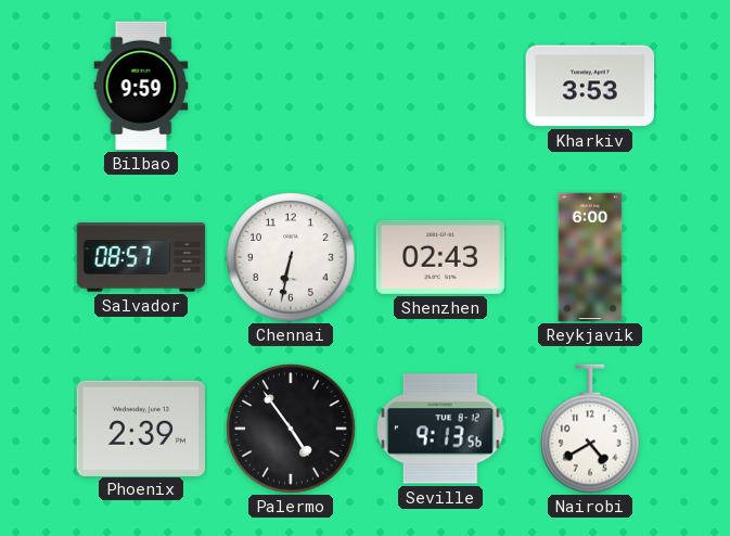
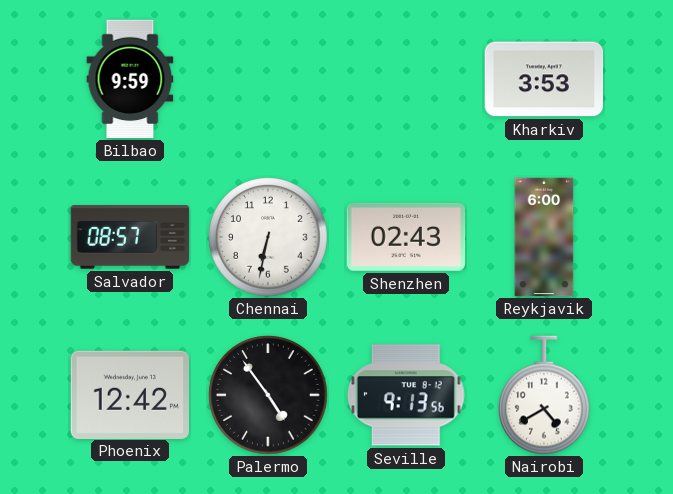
Phoenix: 2:39 -> 12:42 (129, 394)
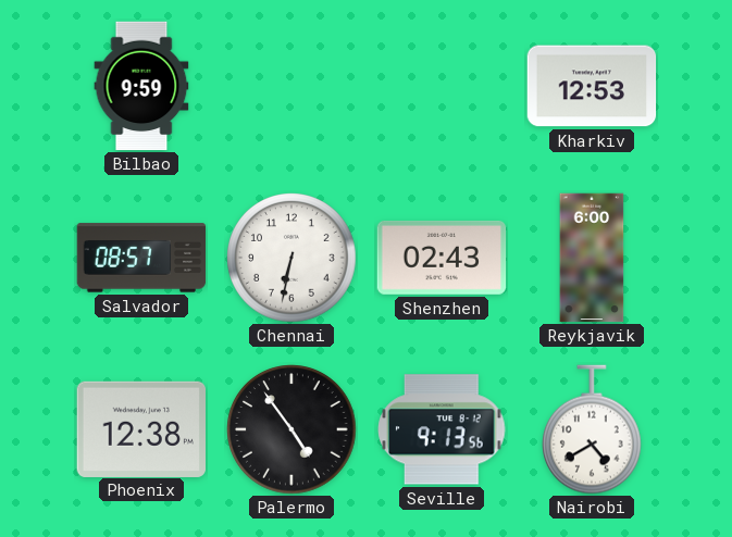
Kharkiv: 3:53 -> 12:53 (592, 86)
Phoenix: 12:42 -> 12:38 (140, 428)
